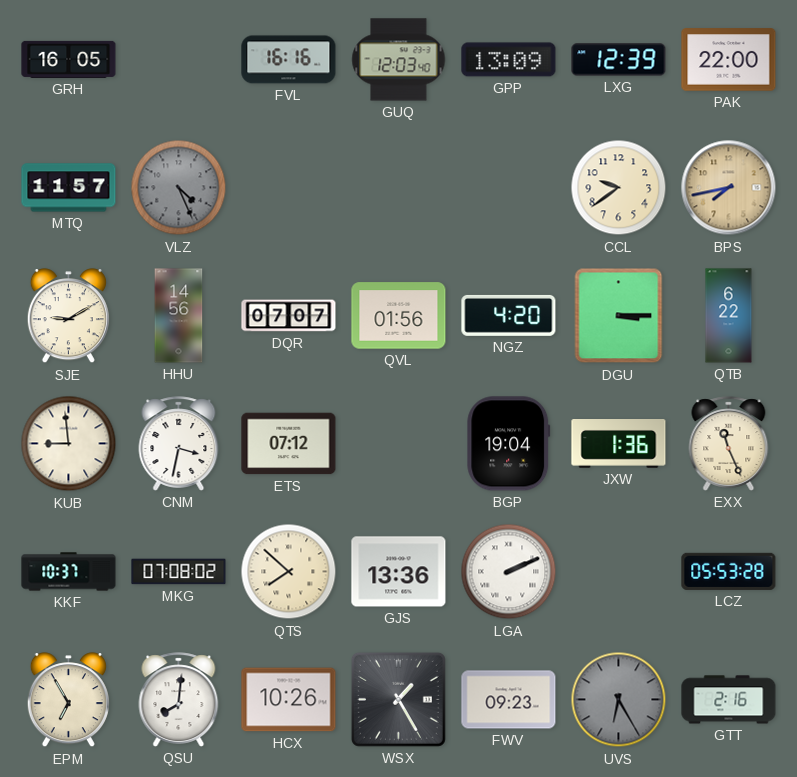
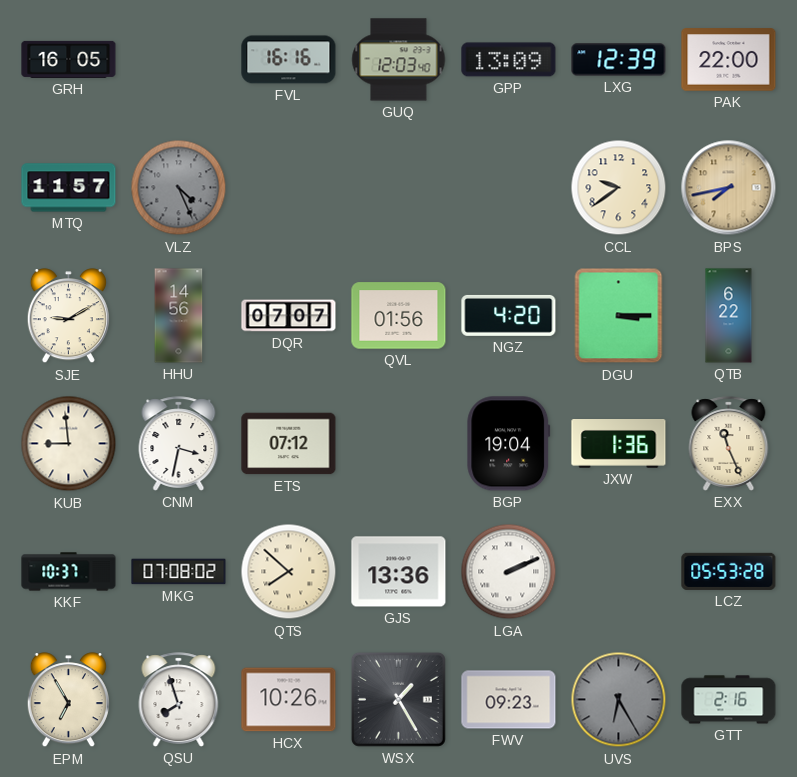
QSU: 8:01 -> 7:57 (179, 700)
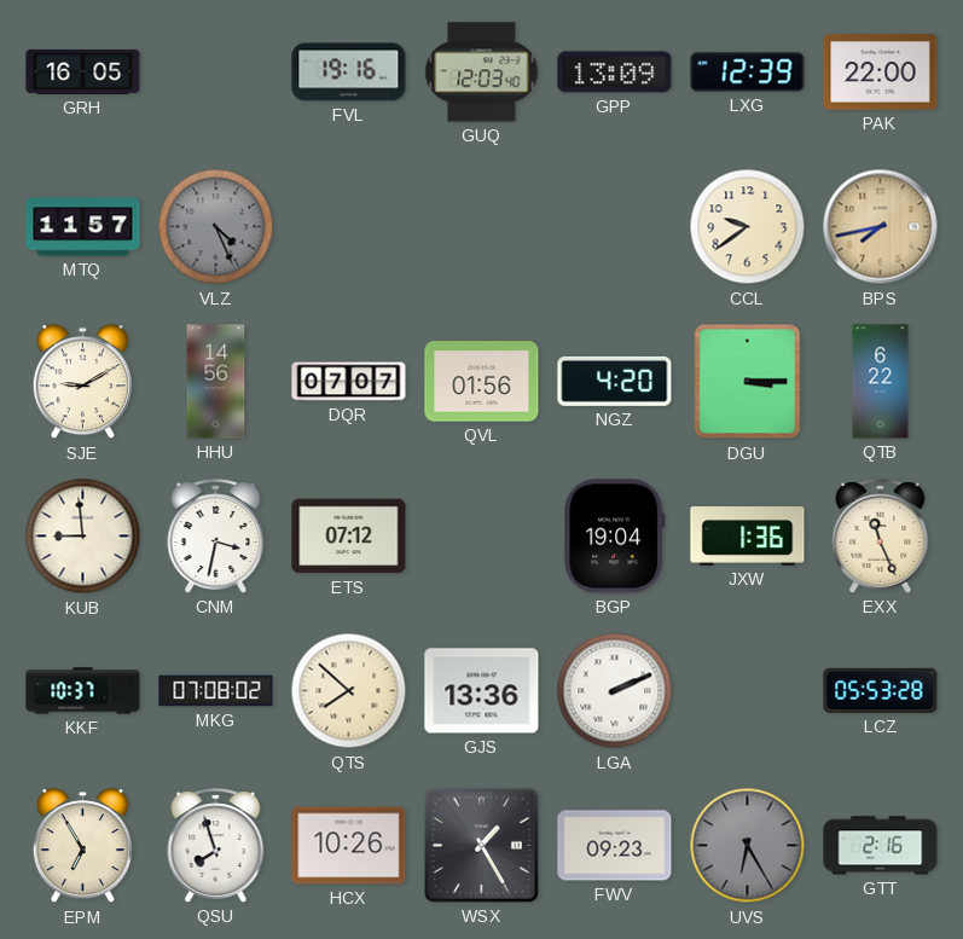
FVL: 16:16 -> 19:16 (349, 73)
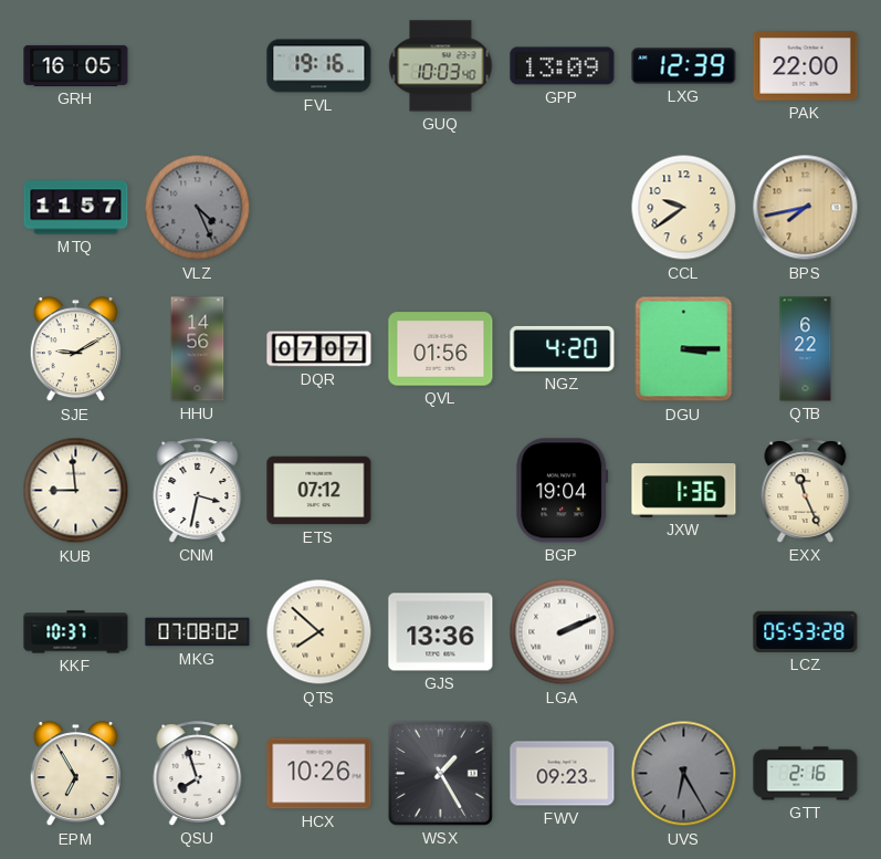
GUQ: 12:03 -> 10:03 (441, 66)
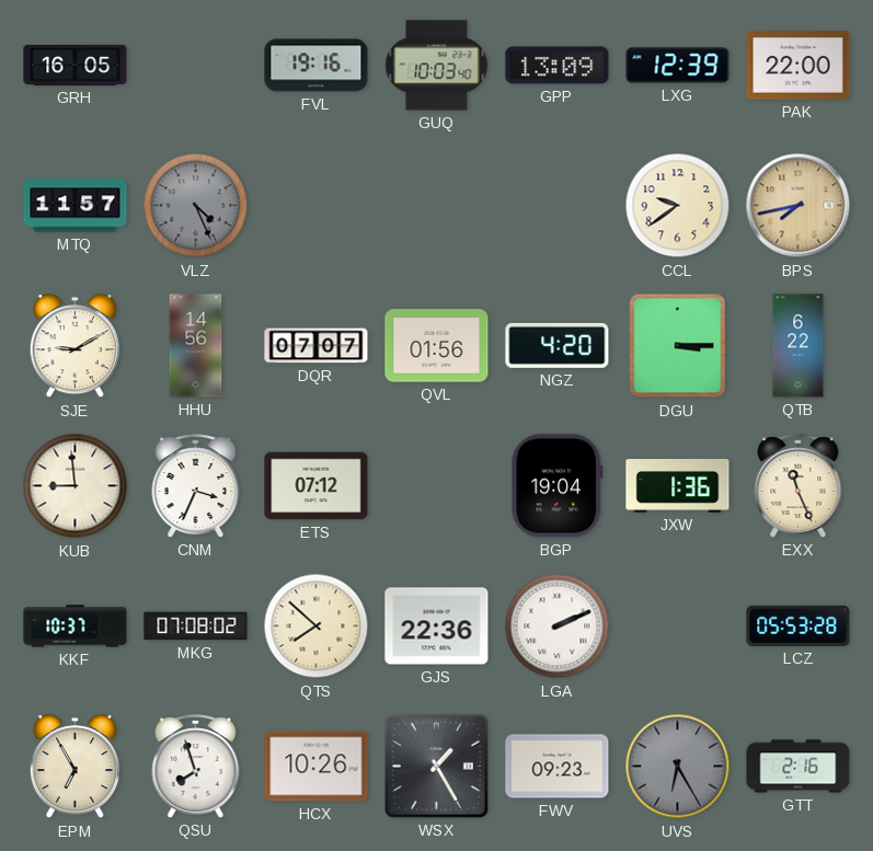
CNM: 3:32 -> 3:34 (196, 486)
GJS: 13:36 -> 22:36 (437, 626)
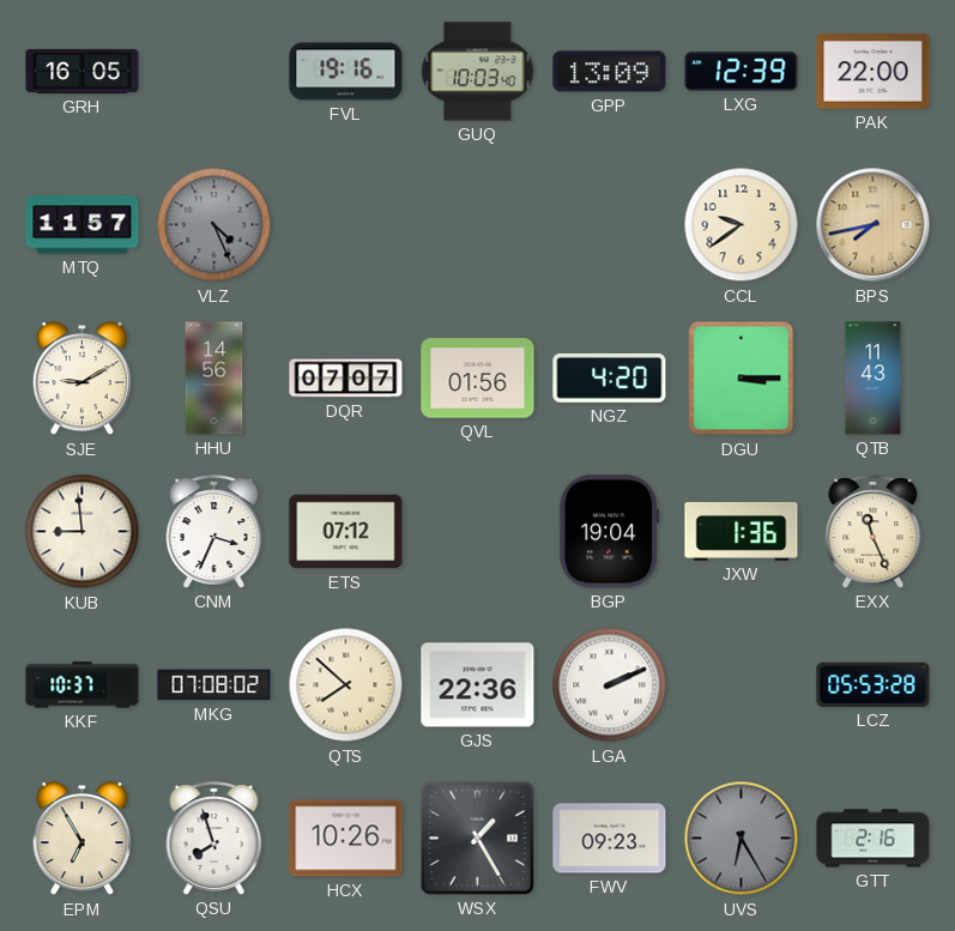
QTB: 6:22 -> 11:43 (874, 379)
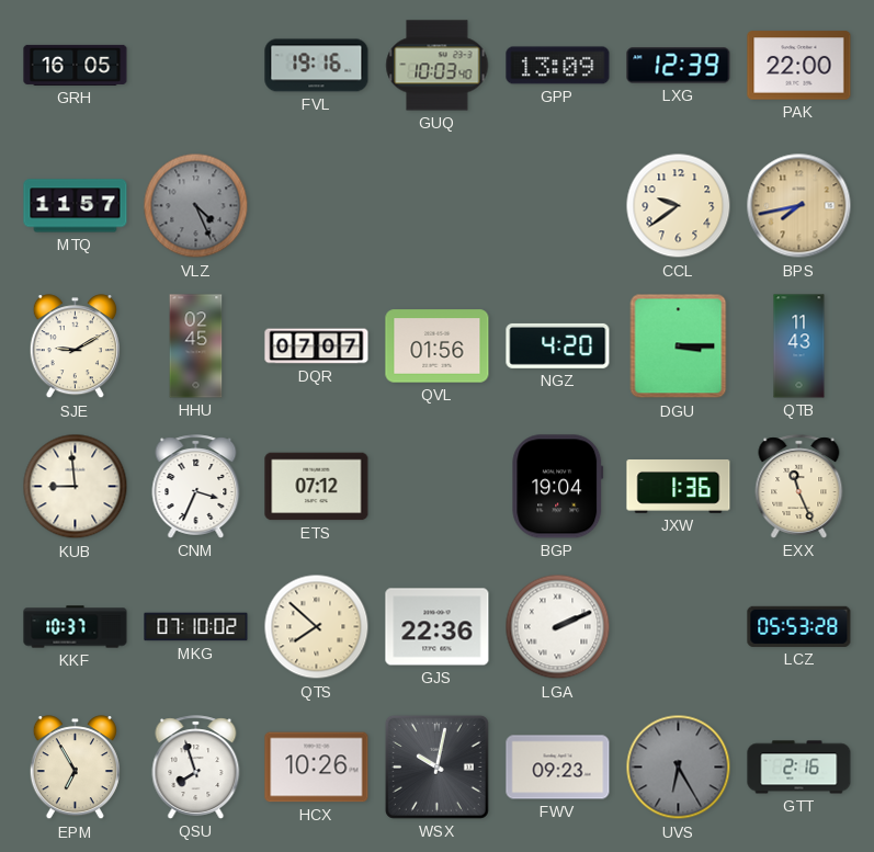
HHU: 14:56 -> 02:45 (196, 347)
MKG: 07:08 -> 07:10 (196, 627)
WSX: 1:25 -> 10:02 (436, 766)
